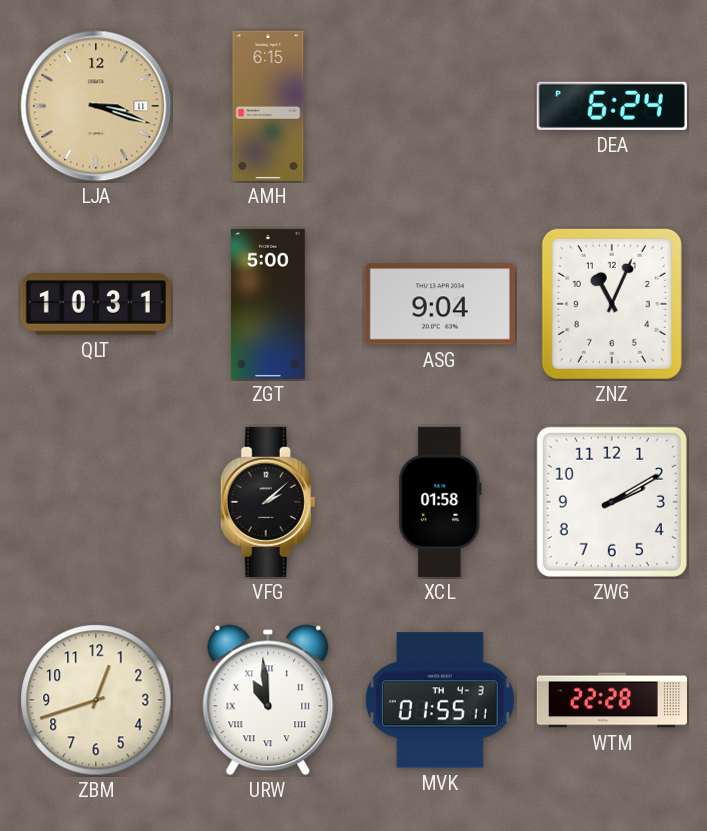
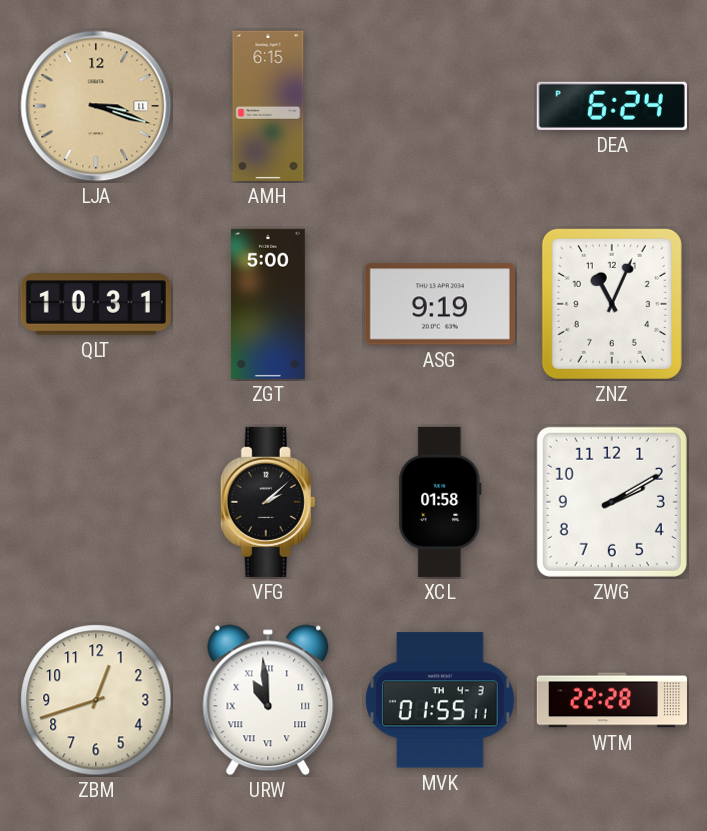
ASG: 9:04 -> 9:19 (440, 304)
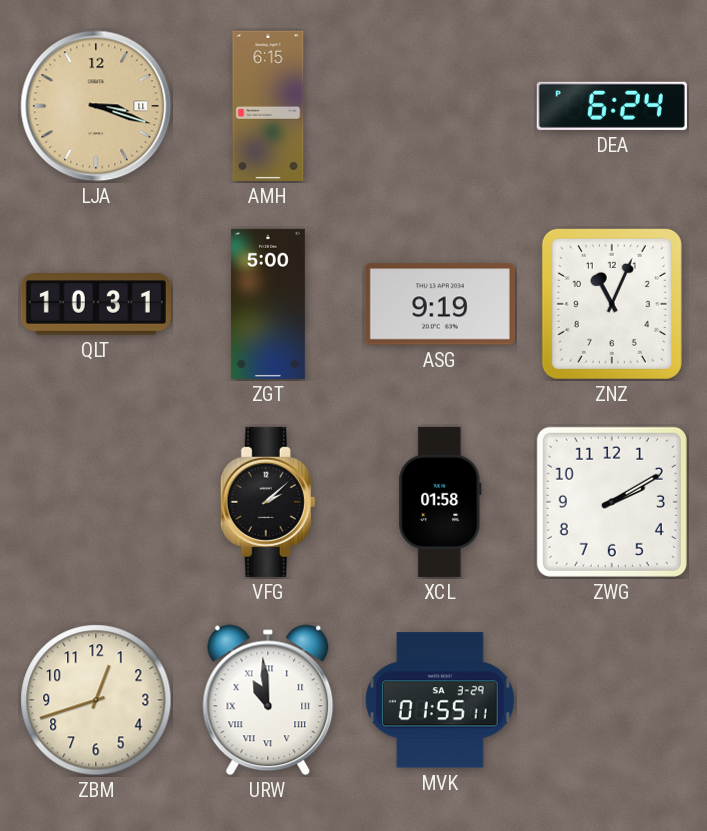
MVK date: TH 4-3 -> SA 3-29 (441, 700)
WTM: 22:28 -> none (612, 700)
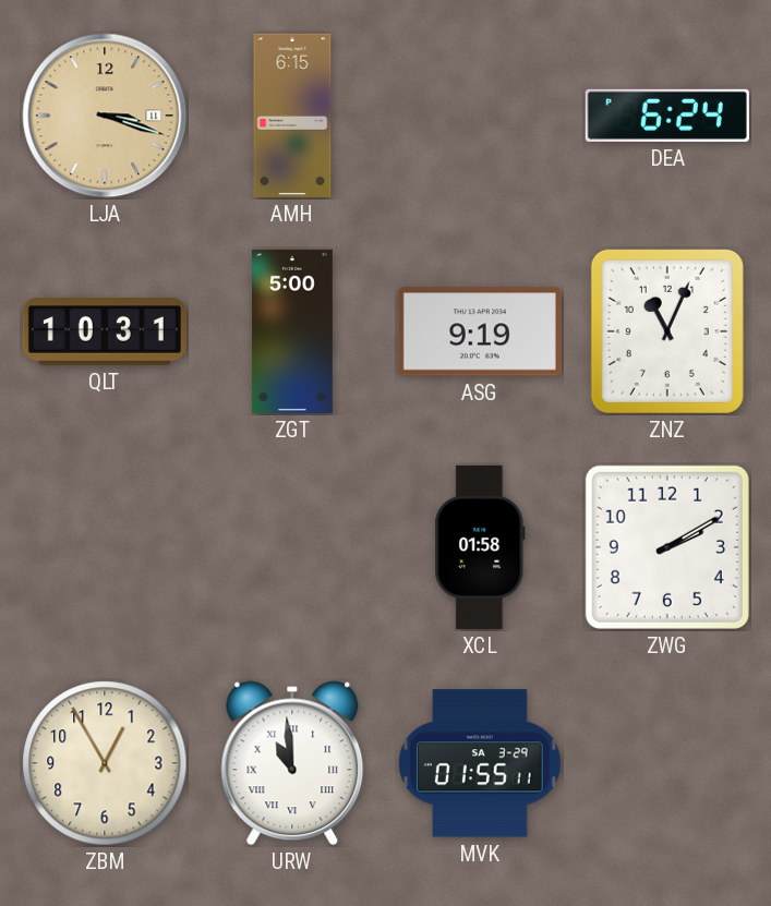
VFG: 2:08 -> none (268, 502)
ZBM: 12:42 -> 12:55 (105, 763)
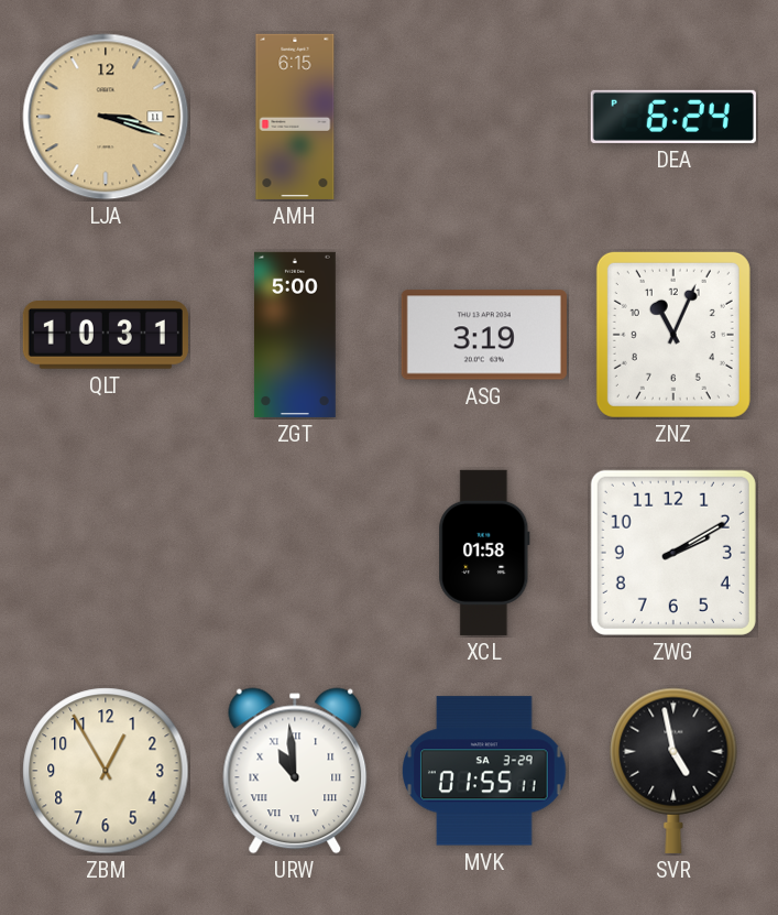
ASG: 9:19 -> 3:19 (484, 335)
SVR: none -> 4:58 (673, 771)
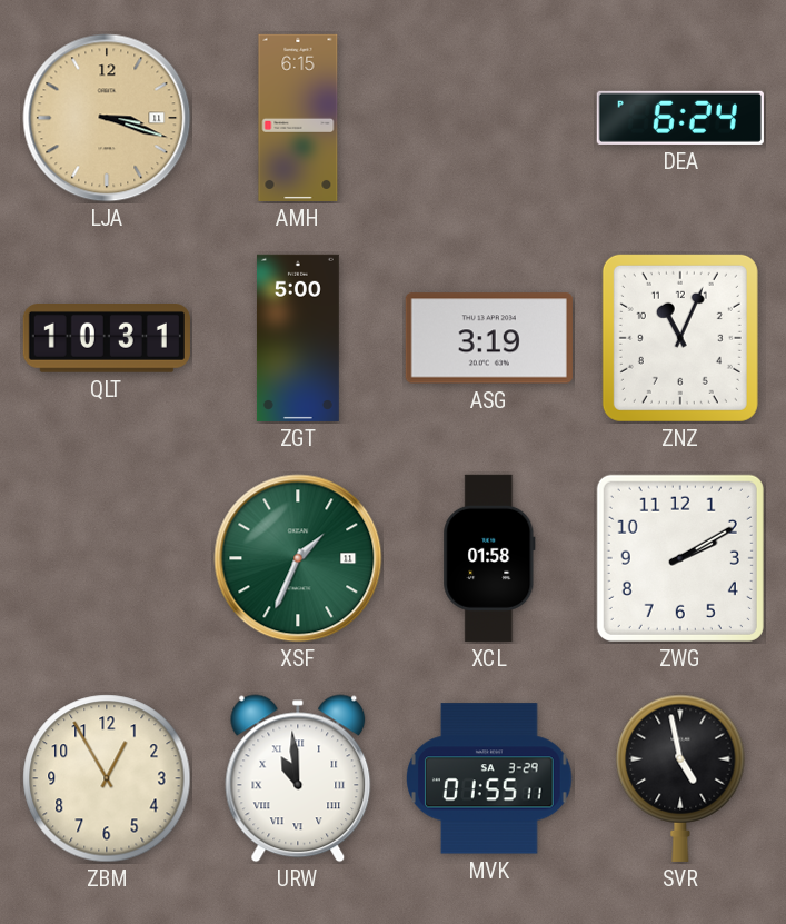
XSF: none -> 1:34 (298, 558)
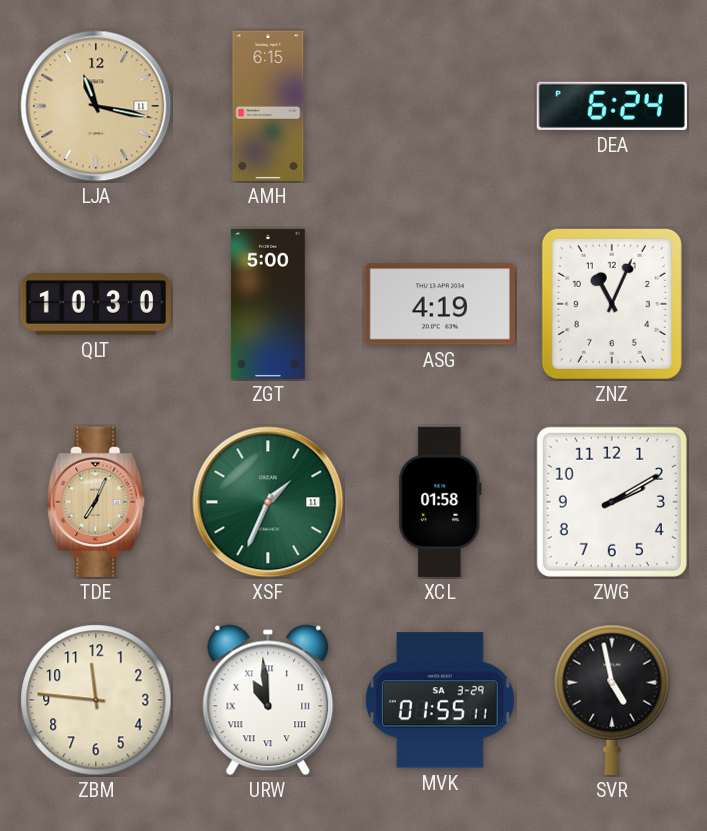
LJA: 3:18 -> 11:17 (96, 106)
QLT: 10:31 -> 10:30 (96, 305)
ASG: 3:19 -> 4:19 (440, 304)
TDE: none -> 7:04 (96, 502)
ZBM: 12:55 -> 11:46 (96, 700)
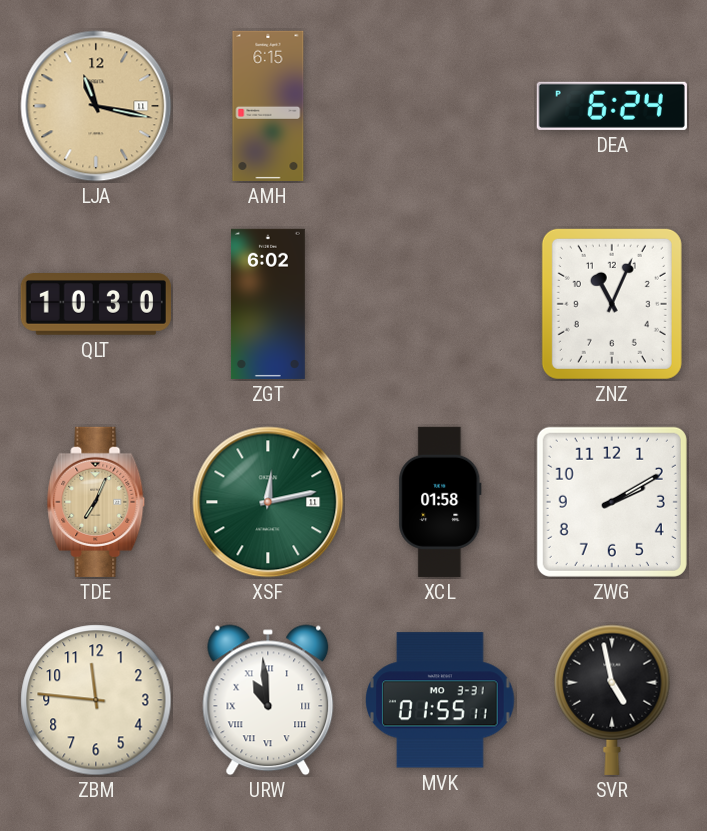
ZGT: 5:00 -> 6:02 (268, 304)
ASG: 4:19 -> none (440, 304)
XSF: 1:34 -> 12:13 (268, 502)
MVK date: SA 3-29 -> MO 3-31 (441, 700)
